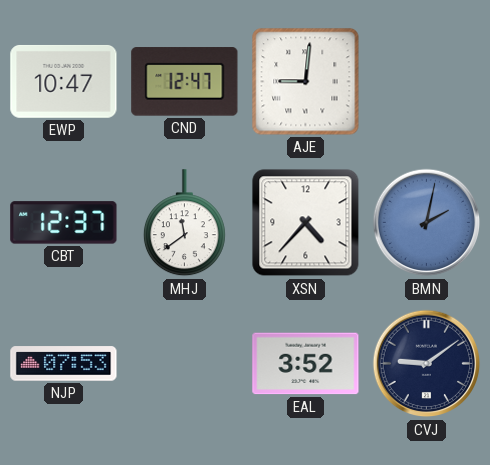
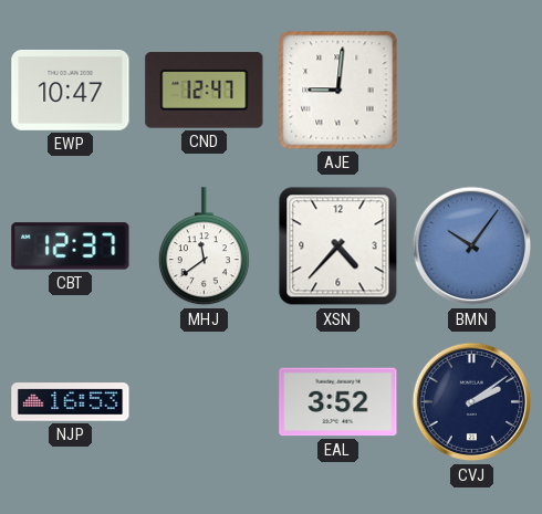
BMN: 2:02 -> 10:06 (472, 246)
NJP: 07:53 -> 16:53 (71, 402)
CVJ: 9:09 -> 2:09 (472, 402)
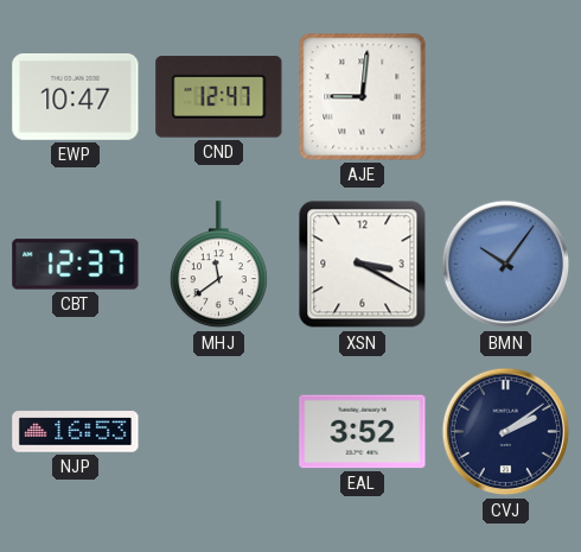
XSN: 4:37 -> 3:20 (363, 265)
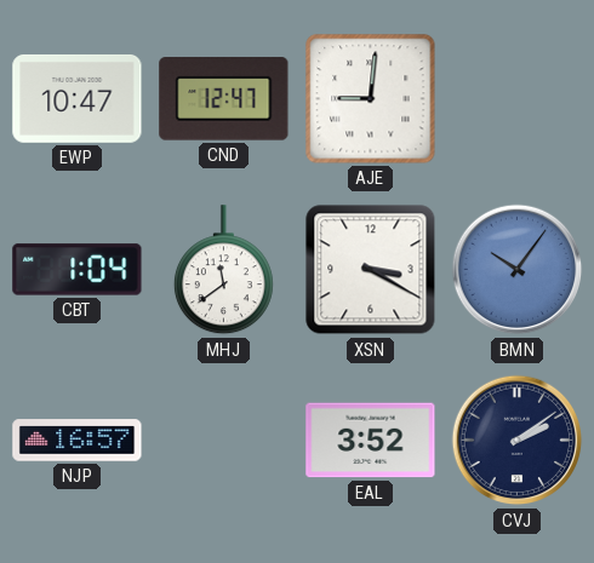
CBT: 12:37 -> 1:04 (78, 270)
NJP: 16:53 -> 16:57 (78, 441)
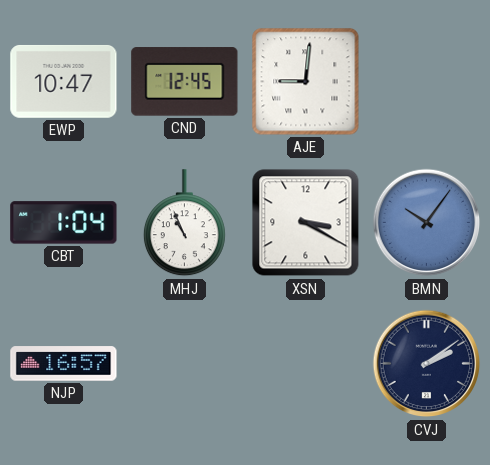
CND: 12:47 -> 12:45 (185, 82)
MHJ: 11:39 -> 10:56 (184, 223)
EAL: 3:52 -> none (371, 441)
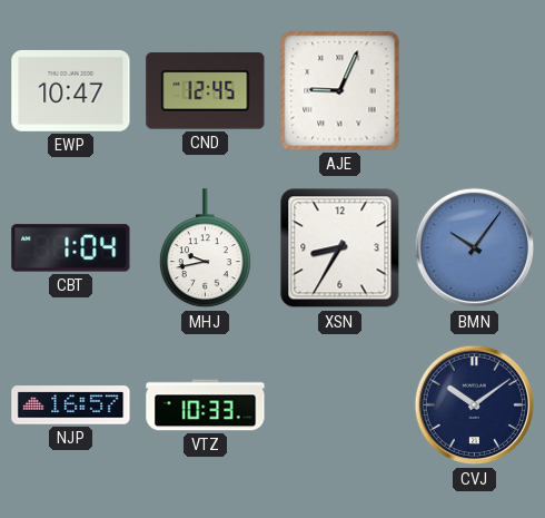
AJE: 9:01 -> 9:04 (340, 91)
MHJ: 10:56 -> 9:43 (205, 248)
XSN: 3:20 -> 8:35 (340, 248)
VTZ: none -> 10:33 (206, 405)
CVJ: 2:09 -> 10:09 (475, 405)
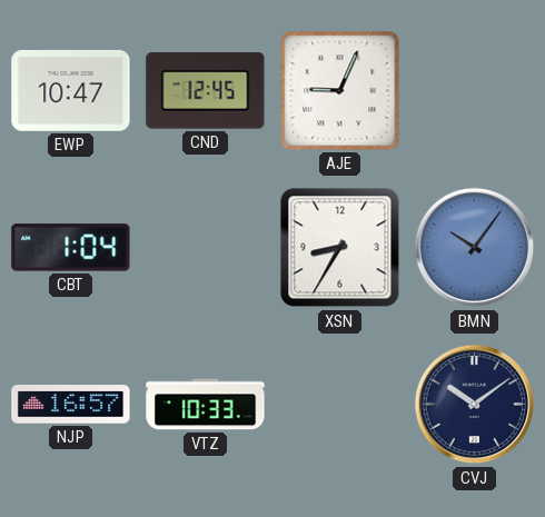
MHJ: 9:43 -> none (205, 248)
